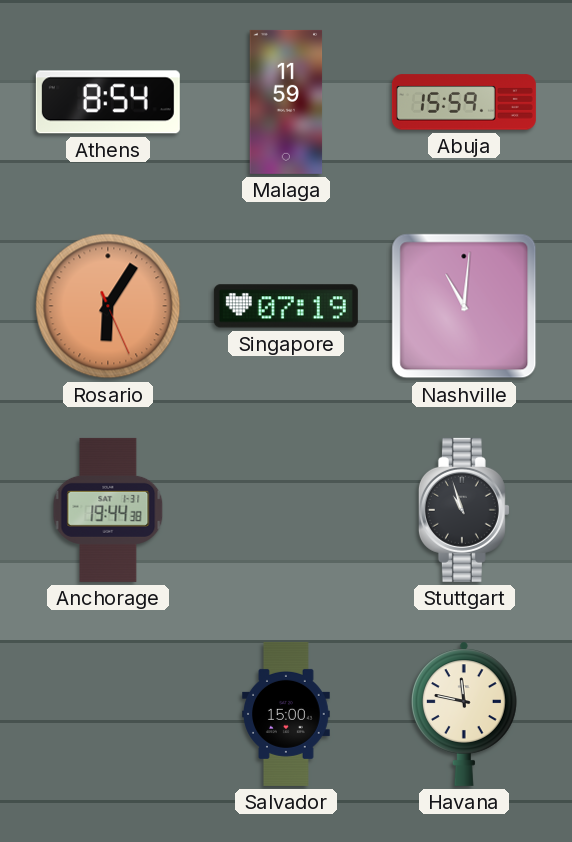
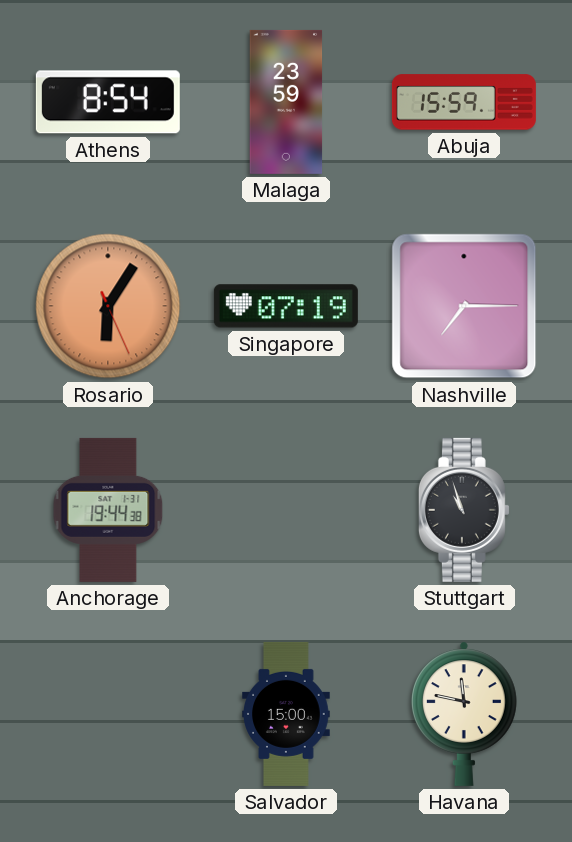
Malaga: 11:59 -> 23:59 (286, 102)
Nashville: 11:01 -> 7:15 (464, 306)
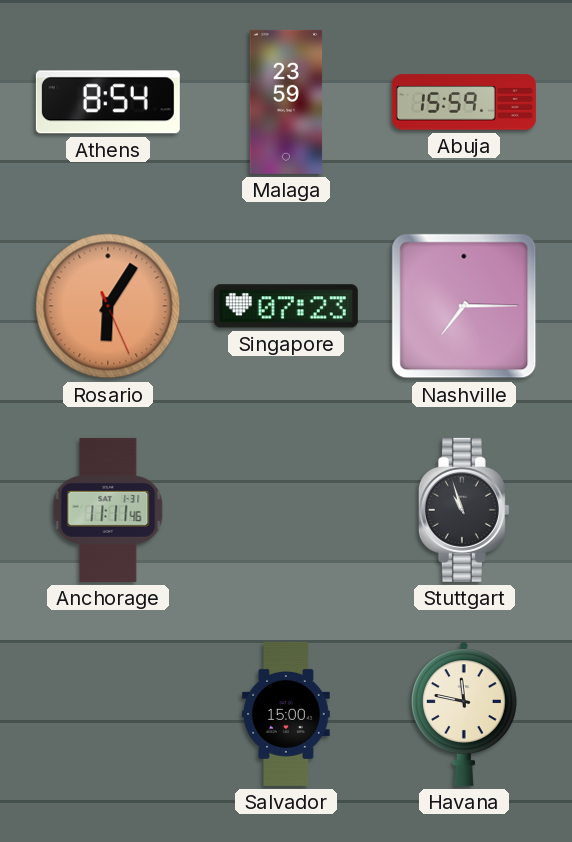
Singapore: 07:19 -> 07:23 (286, 306)
Anchorage: 19:44 -> 11:11 (108, 510)
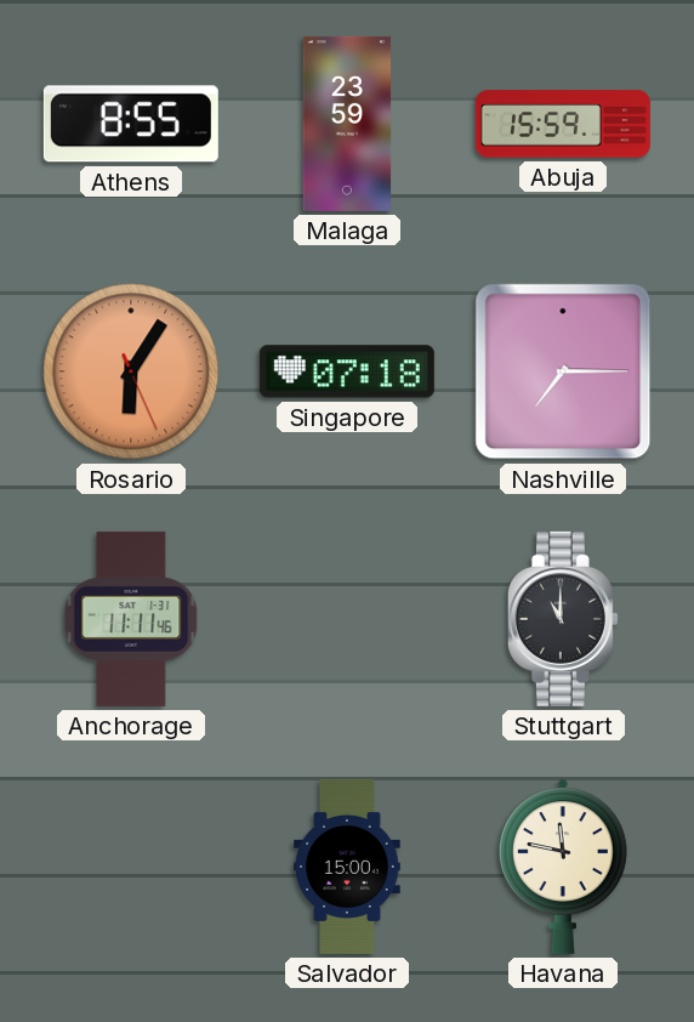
Athens: 8:54 -> 8:55 (131, 124)
Singapore: 07:23 -> 07:18 (347, 371)
Stuttgart: 10:57 -> 11:00 (563, 619)
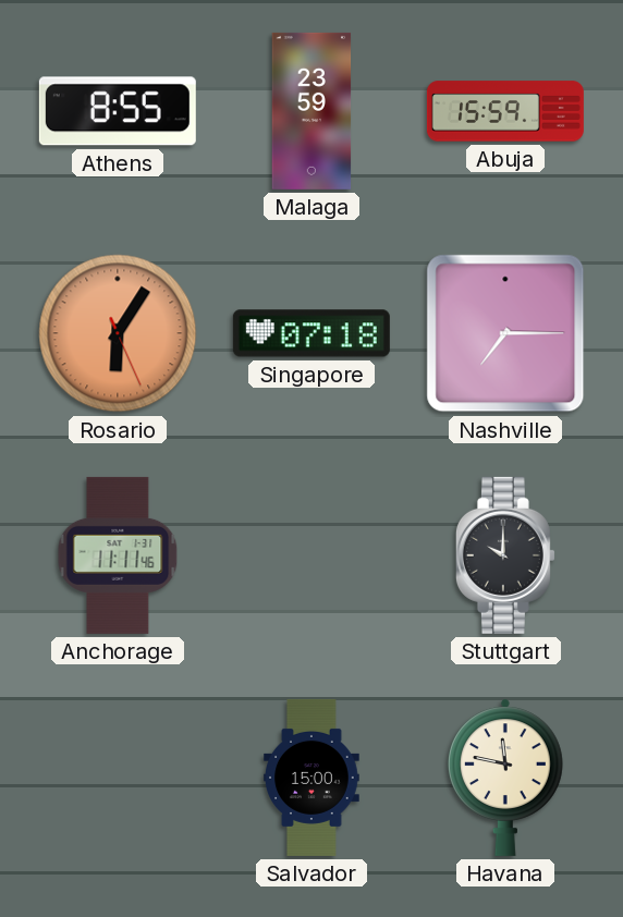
Stuttgart: 11:00 -> 10:00 (505, 555)
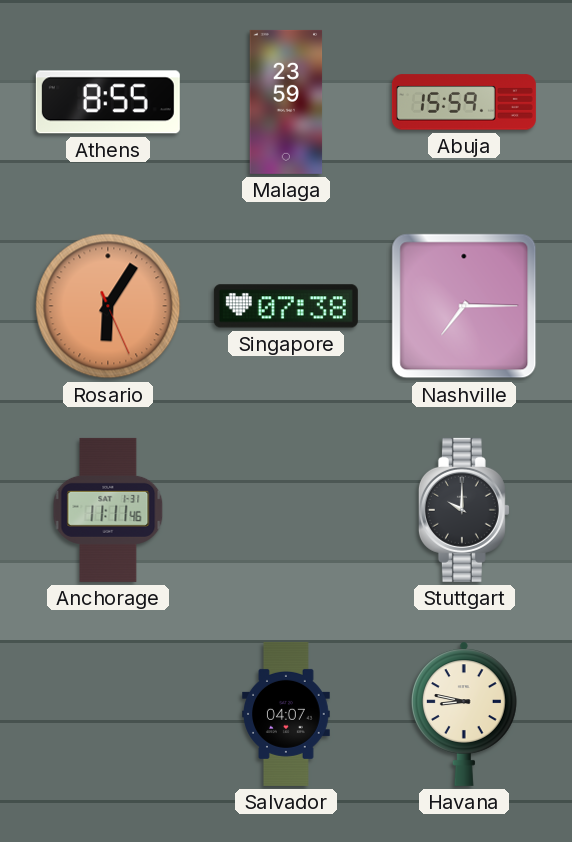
Singapore: 07:18 -> 07:38 (286, 306)
Salvador: 15:00 -> 04:07 (286, 714)
Havana: 11:47 -> 8:47 (464, 714)
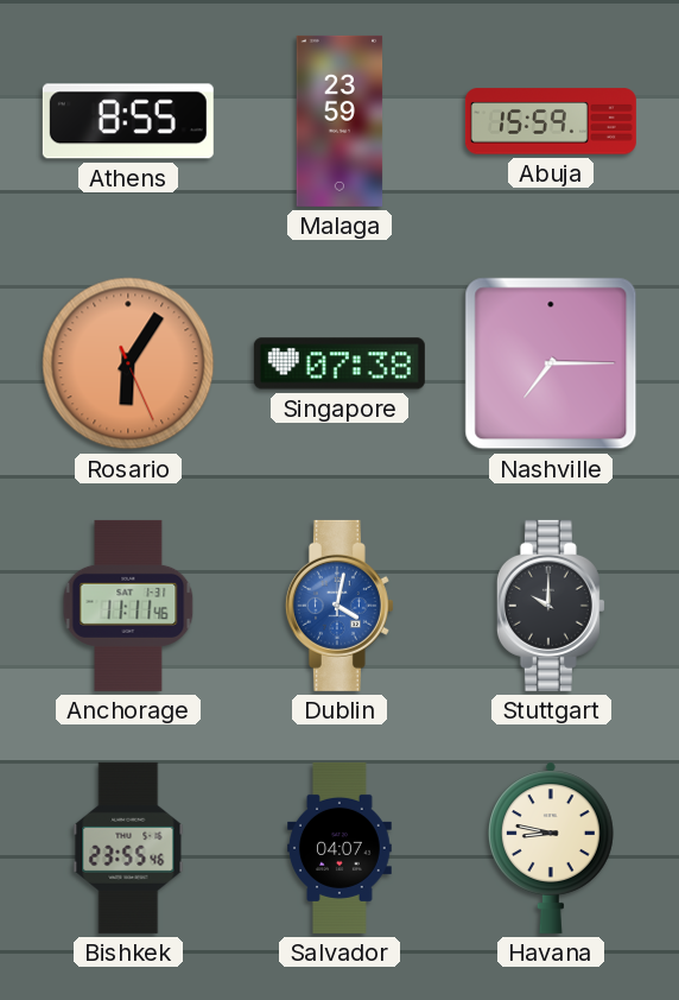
Dublin: none -> 4:02 (339, 606)
Bishkek: none -> 23:55 (128, 848)
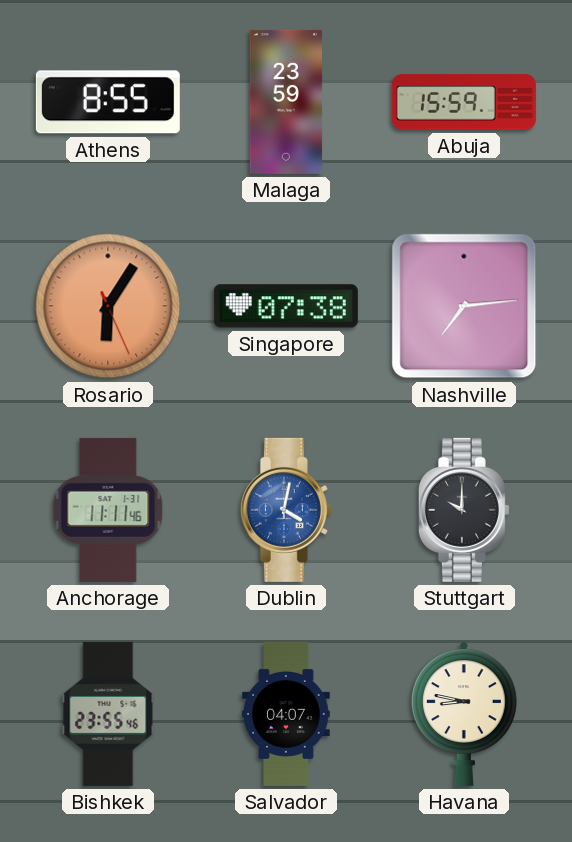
Nashville: 7:15 -> 7:14 (464, 306)
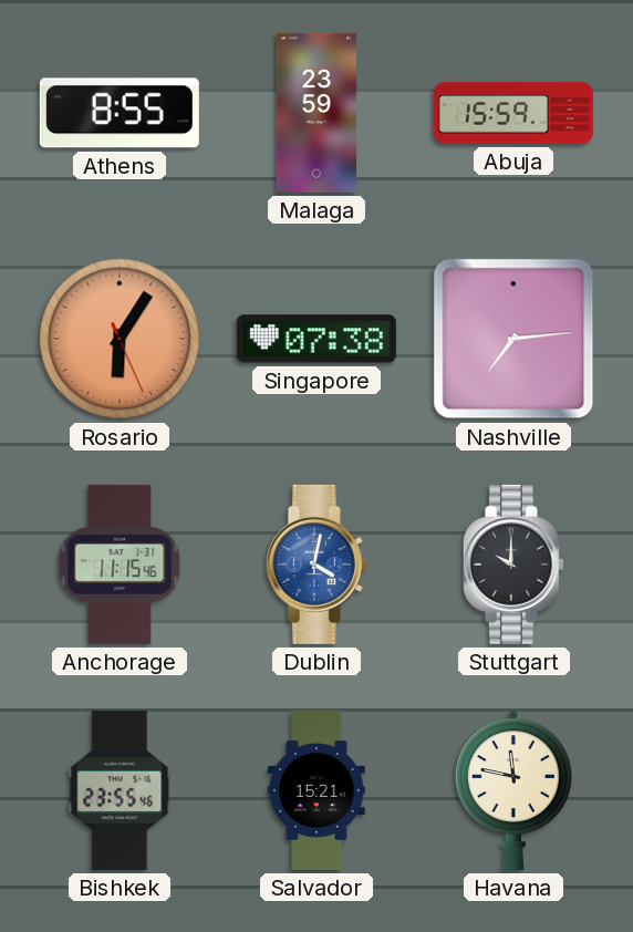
Anchorage: 11:11 -> 11:15 (120, 565)
Salvador: 04:07 -> 15:21 (316, 790)
Havana: 8:47 -> 11:47 (513, 790)
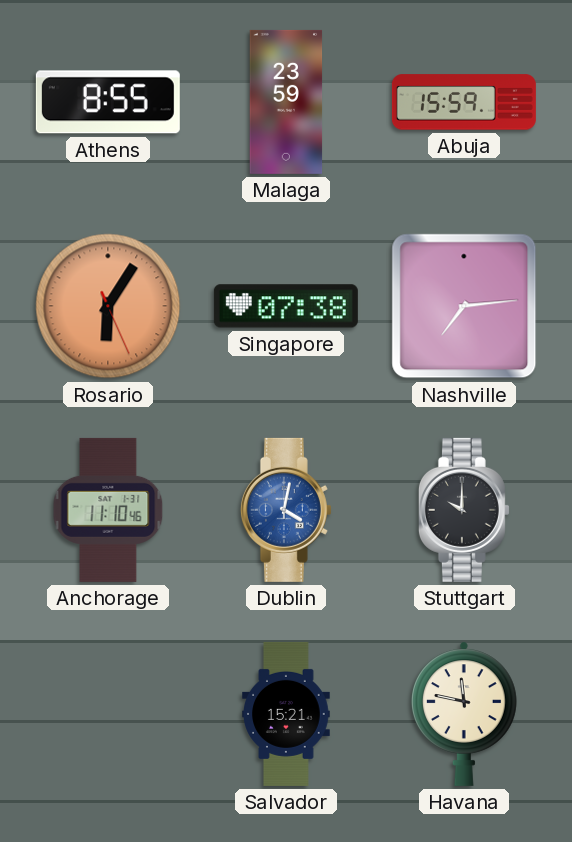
Anchorage: 11:15 -> 11:10 (108, 510)
Bishkek: 23:55 -> none (120, 790)
